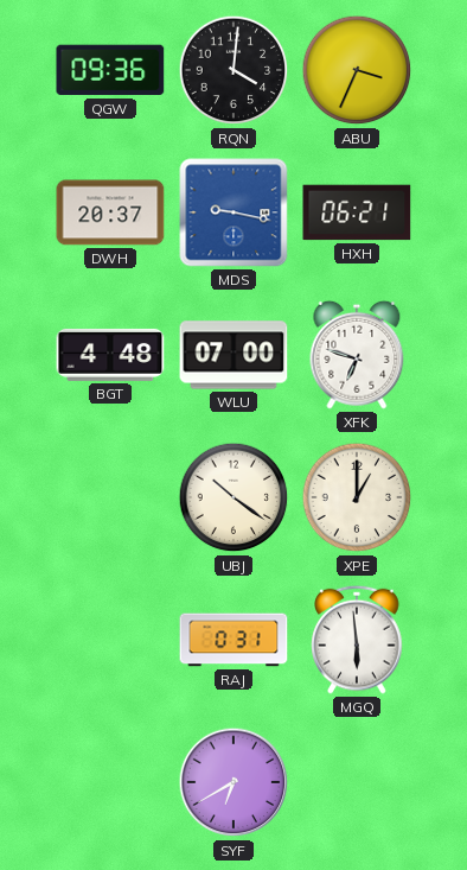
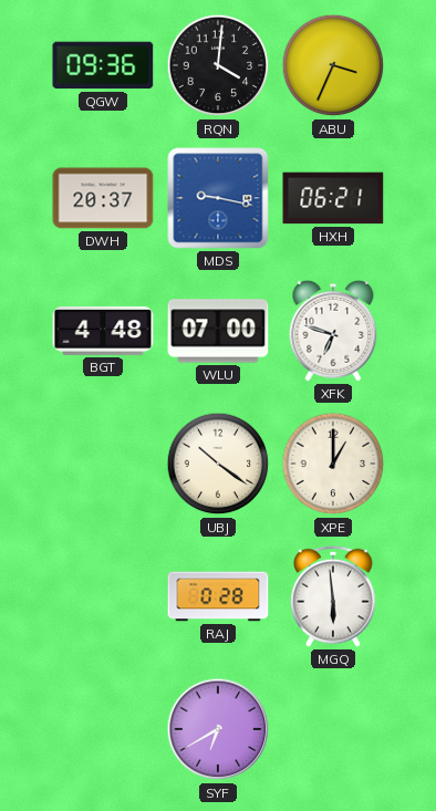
RAJ: 0:31 -> 0:28 (218, 596)
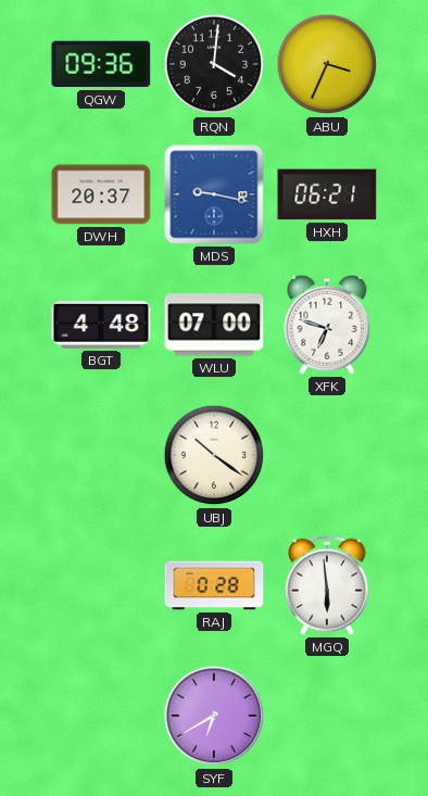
XPE: 1:00 -> none (333, 464)
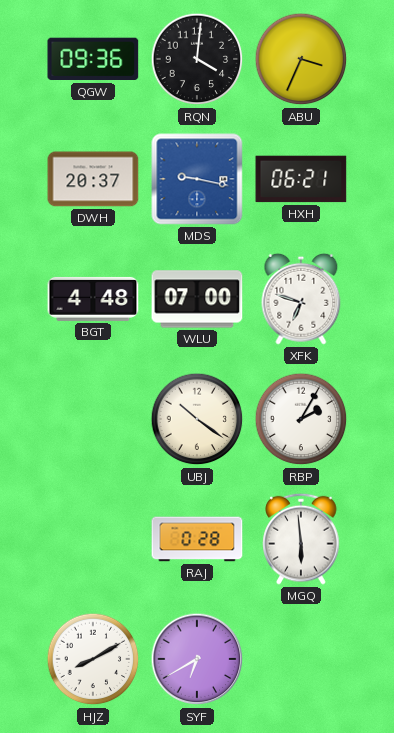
RBP: none -> 2:05 (301, 419)
HJZ: none -> 8:10 (93, 659)
